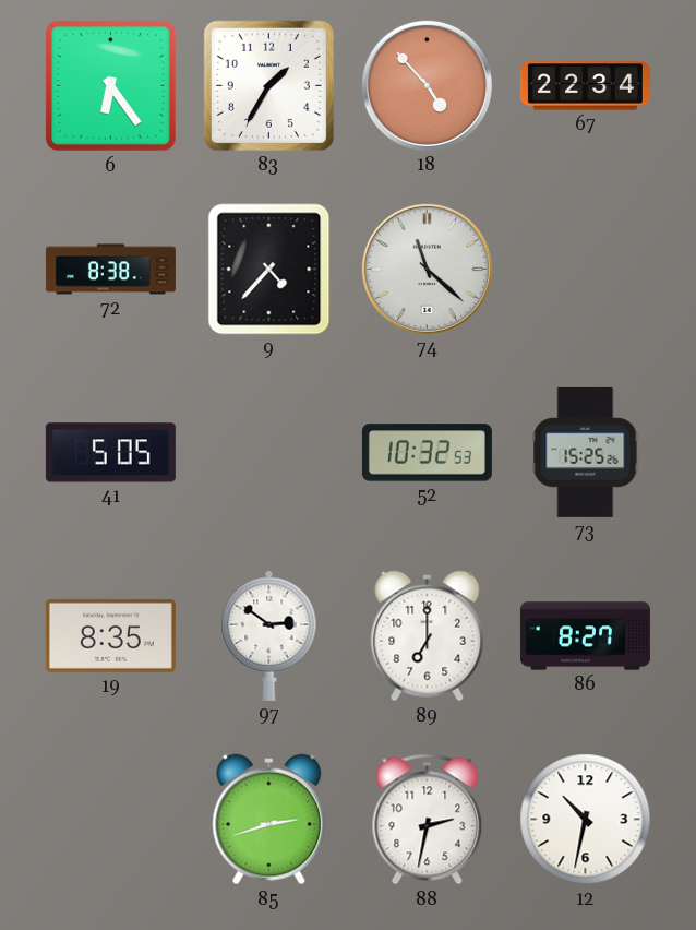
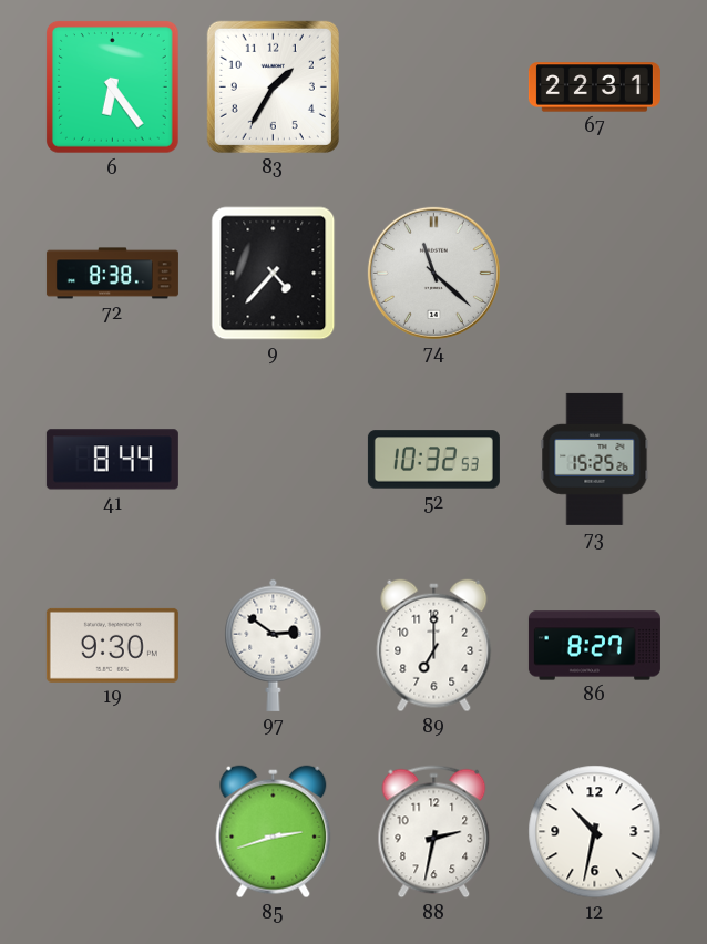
18: 4:53 -> none (427, 85)
67: 22:34 -> 22:31 (594, 88)
41: 5:05 -> 8:44 (112, 460)
19: 8:35 -> 9:30 (112, 645)
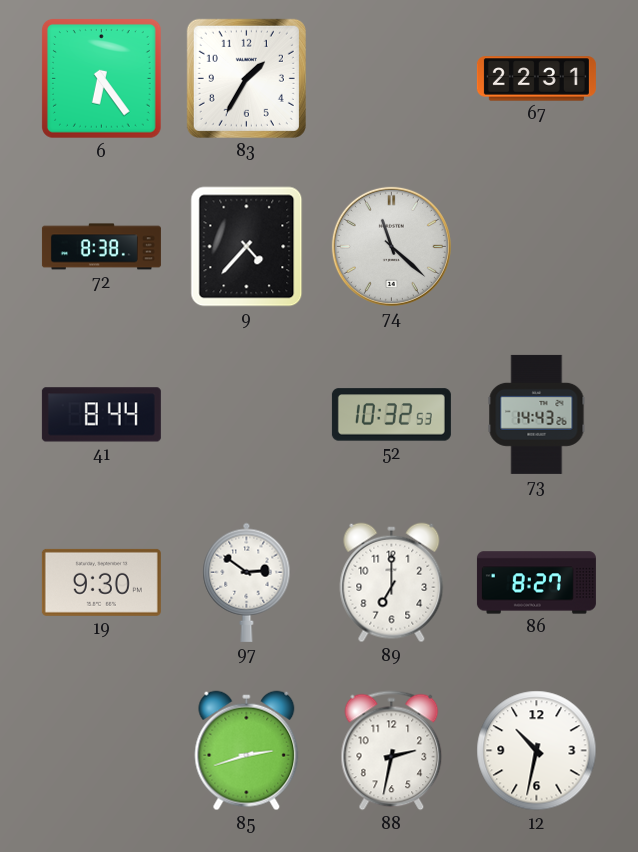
73: 15:25 -> 14:43 (537, 414)
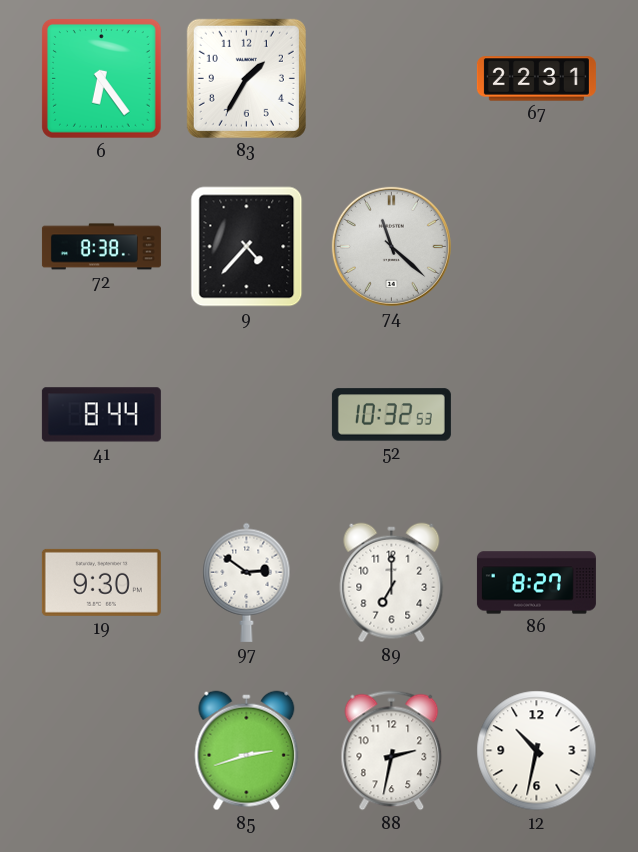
73: 14:43 -> none (537, 414)
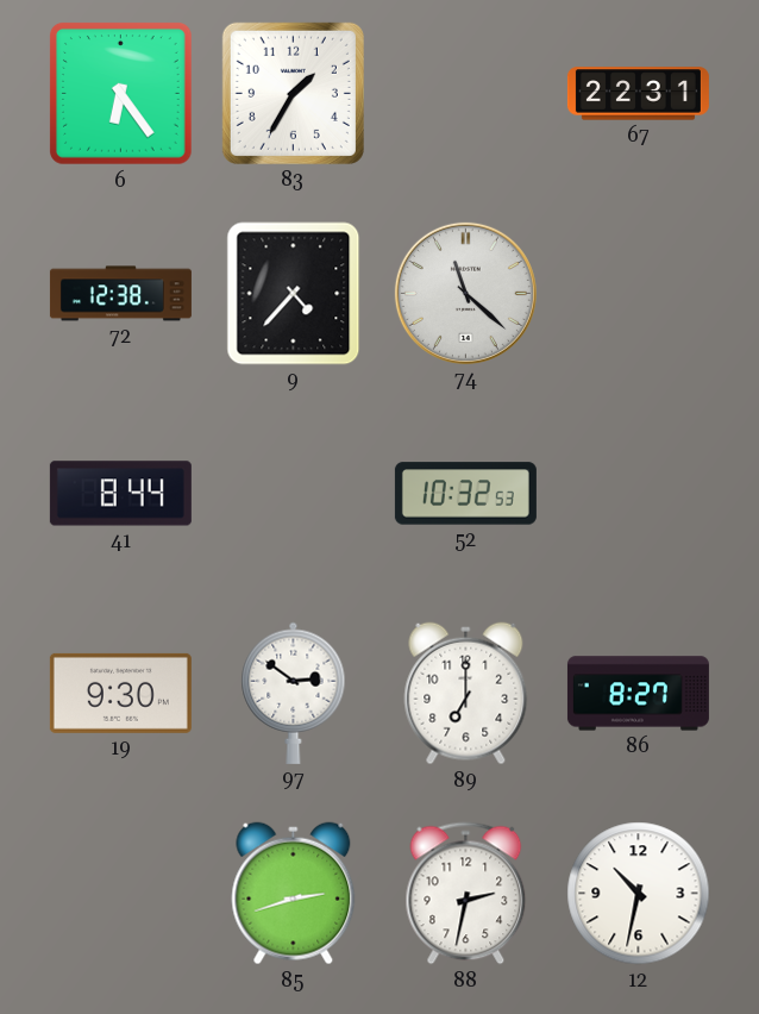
72: 8:38 -> 12:38 (120, 294)
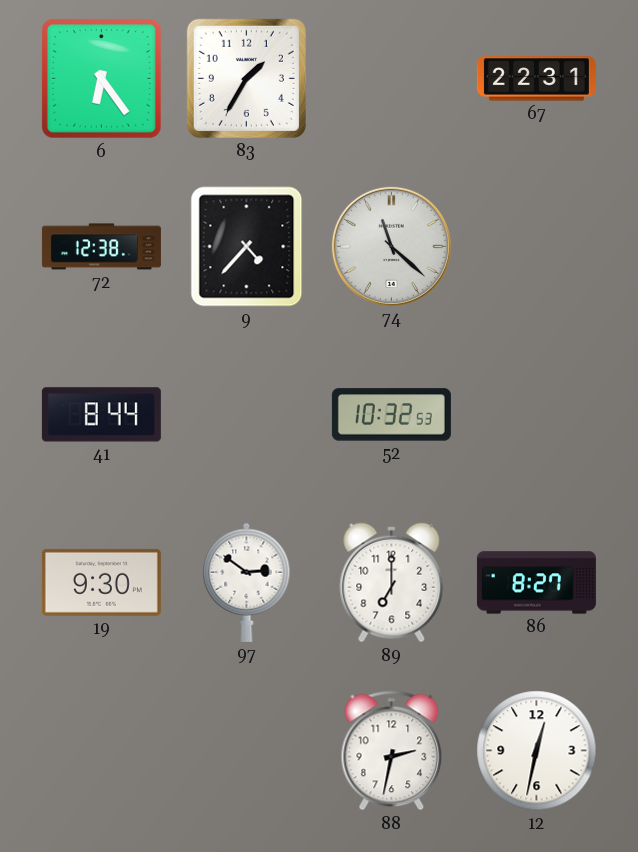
85: 2:42 -> none (294, 894)
12: 10:32 -> 12:32 (537, 751)
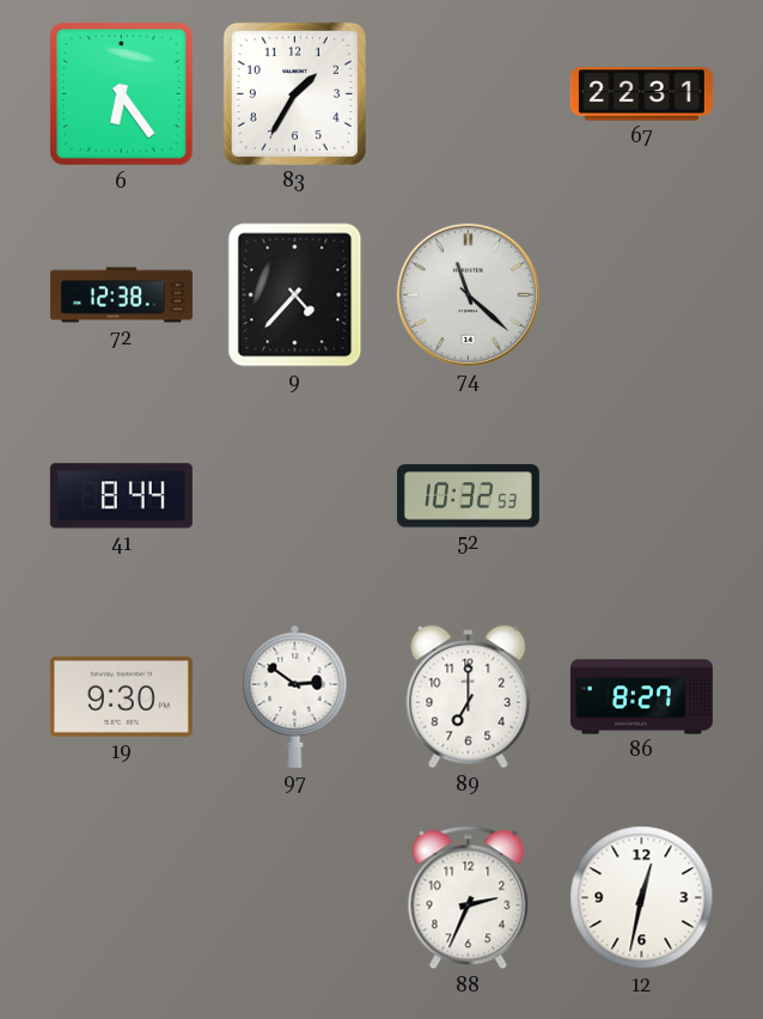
88: 2:32 -> 2:34 (469, 898)
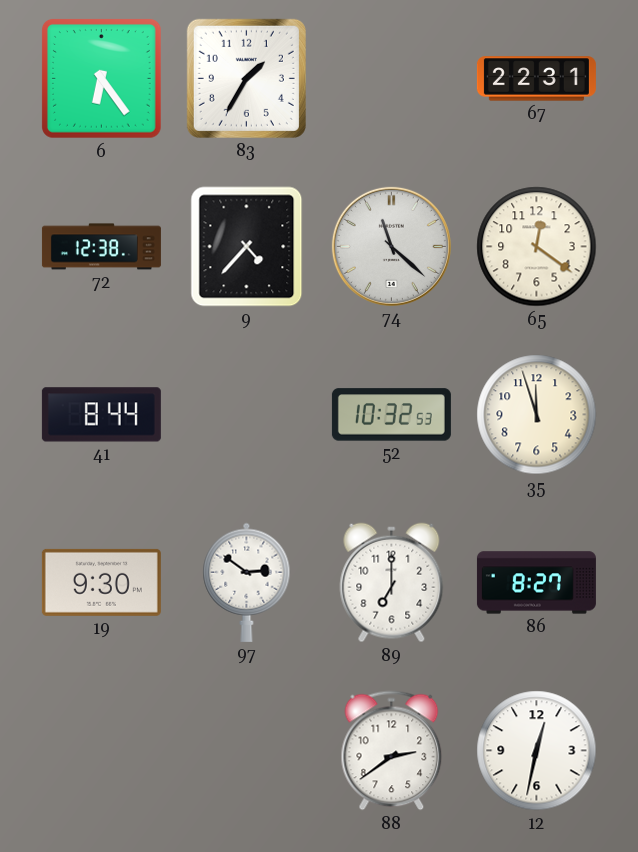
65: none -> 12:21 (537, 247)
35: none -> 11:57 (537, 415)
88: 2:34 -> 2:39 (392, 751)
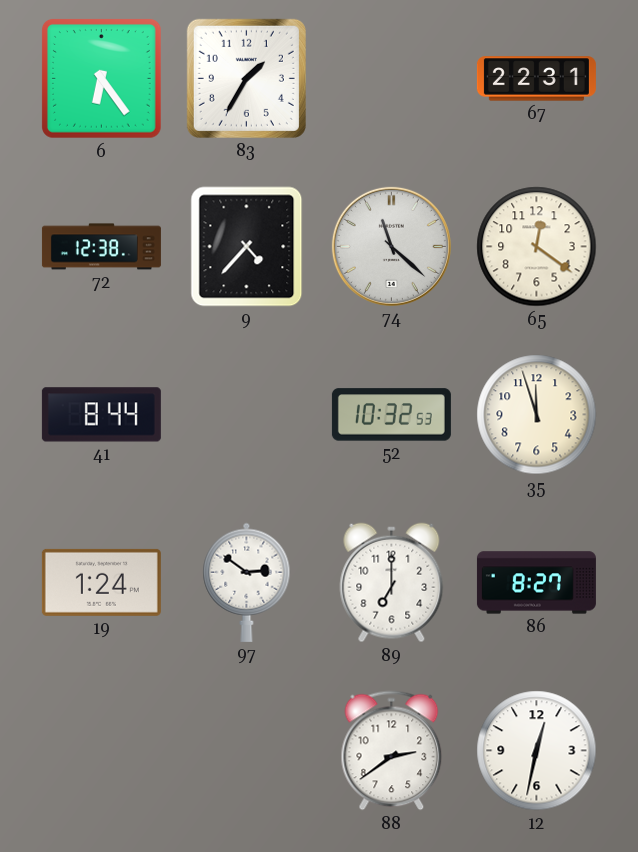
19: 9:30 -> 1:24 (101, 582)
